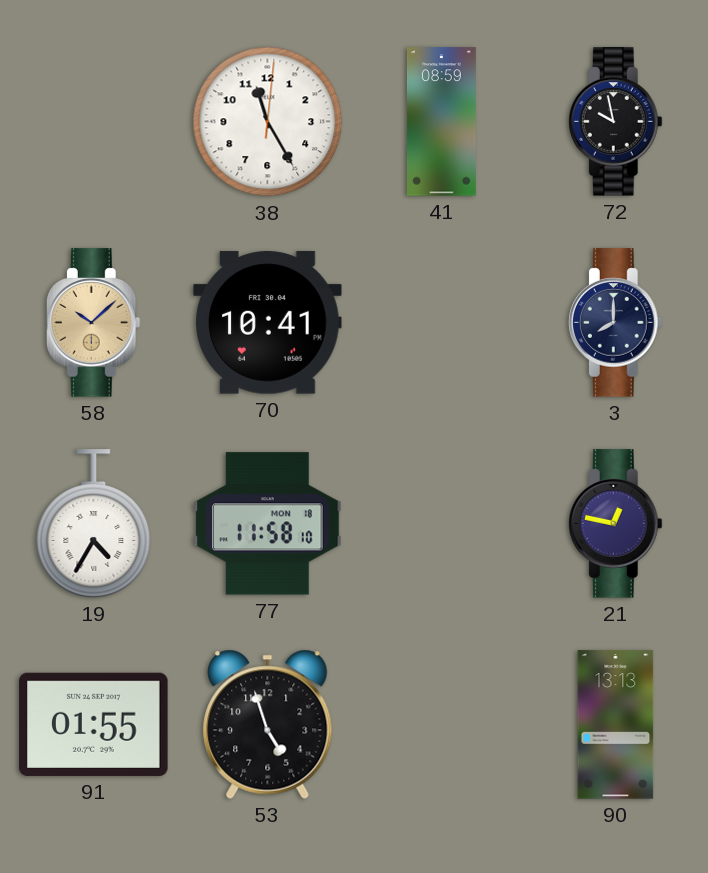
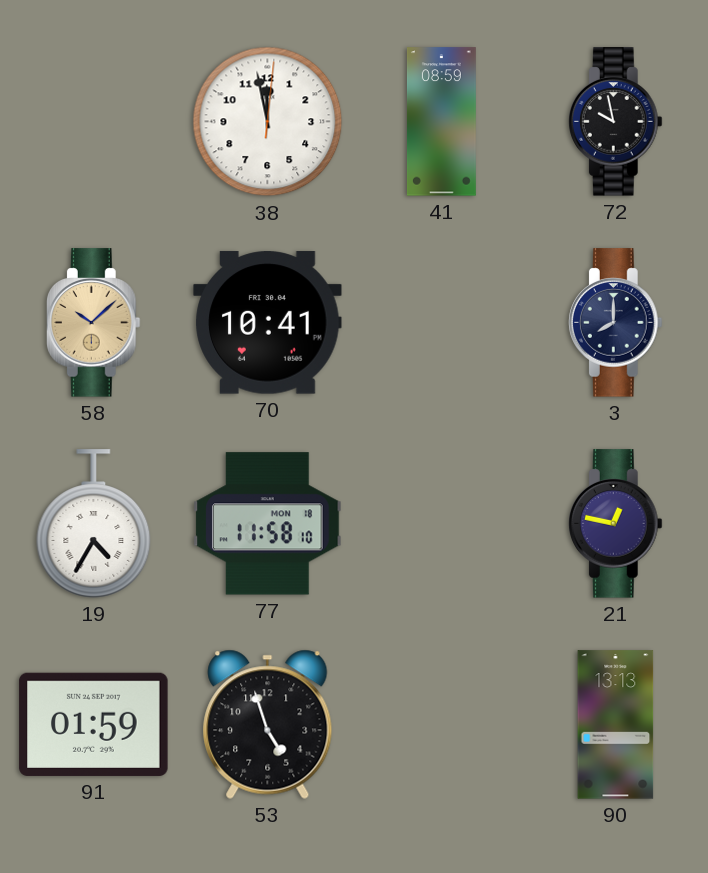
38: 11:25 -> 11:58 (268, 122)
91: 01:55 -> 01:59 (94, 724)
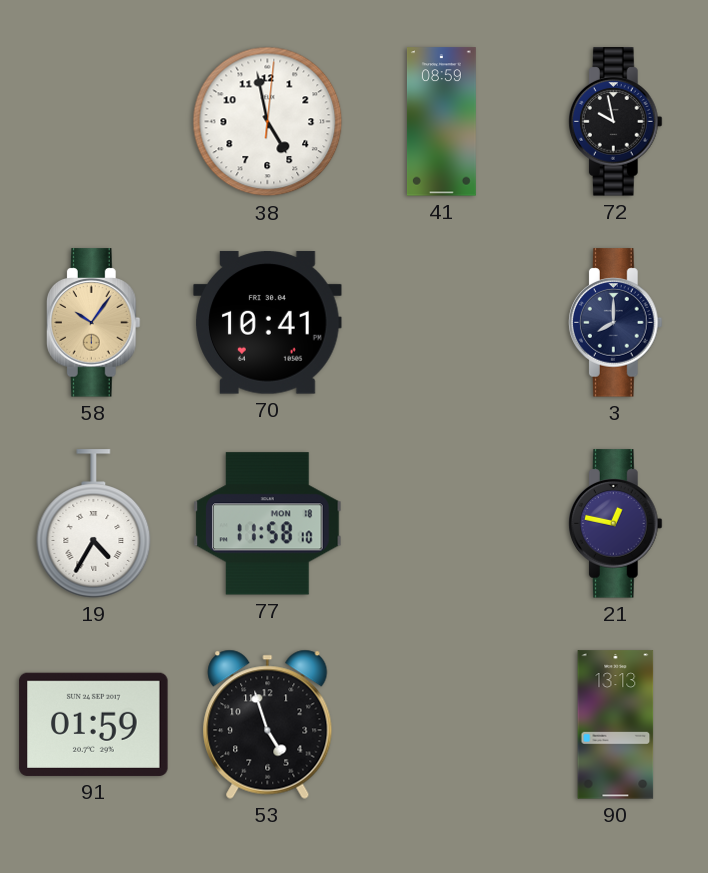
38: 11:58 -> 4:58 (268, 122)
58: 10:08 -> 10:06 (93, 323)
